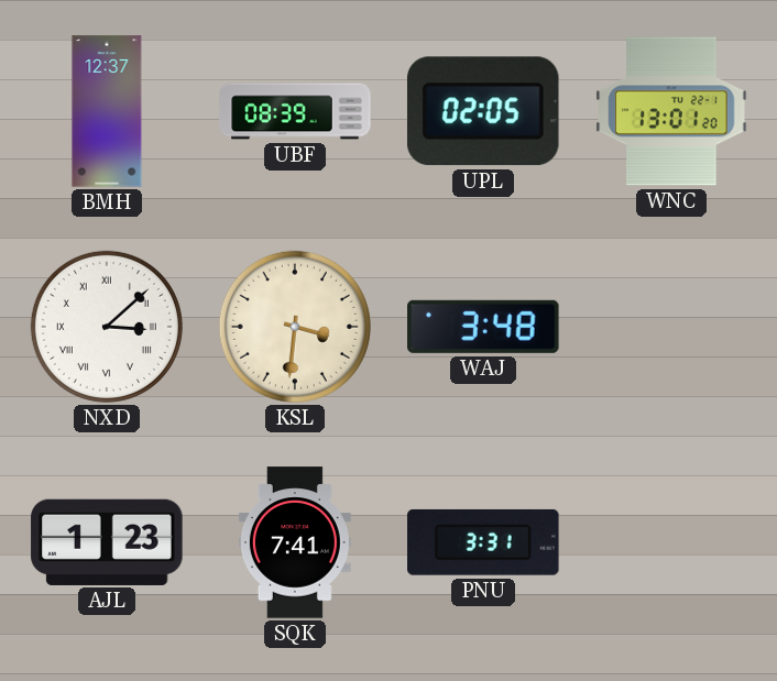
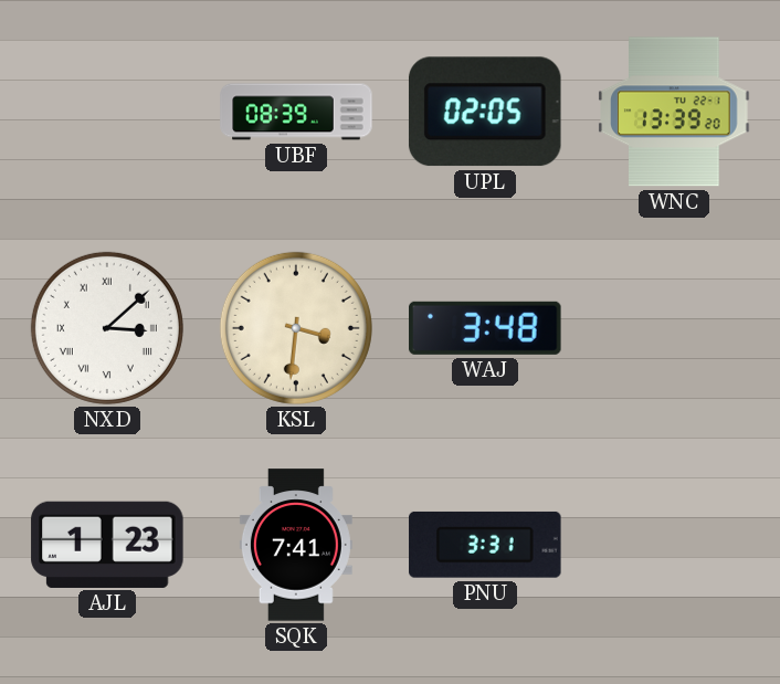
BMH: 12:37 -> none (107, 111)
WNC: 13:01 -> 13:39 (674, 112)
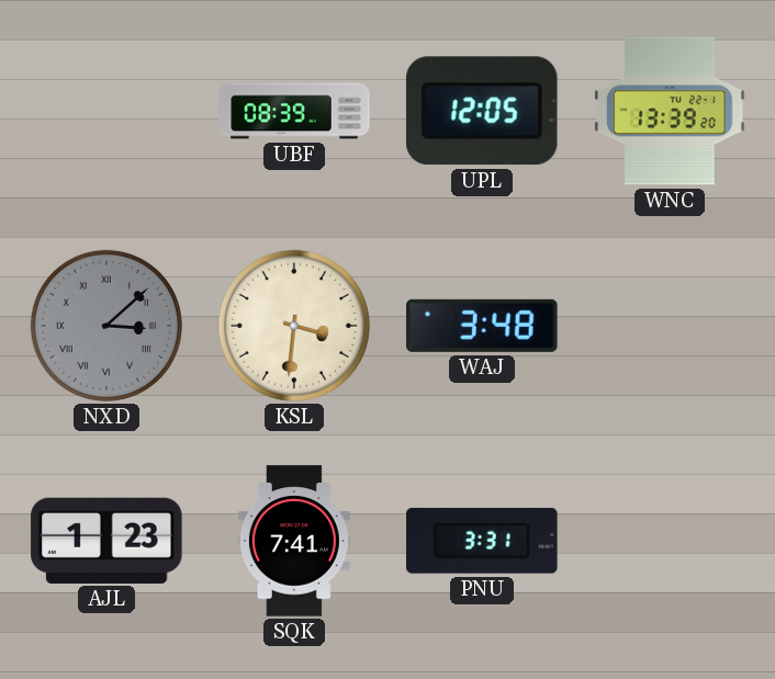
UPL: 02:05 -> 12:05 (482, 111)
NXD dial: white -> grey (106, 326)
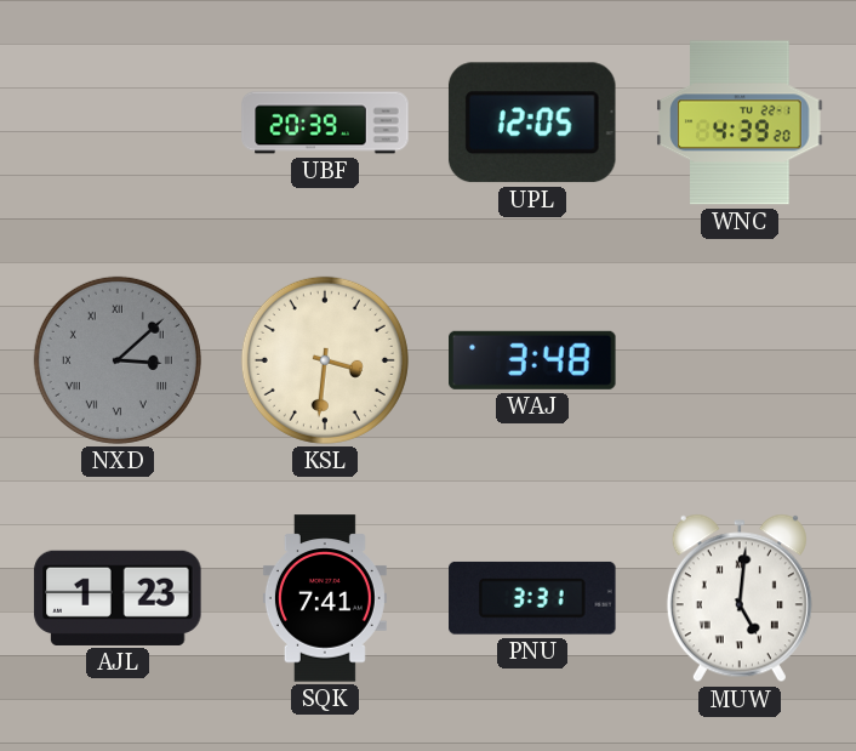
UBF: 08:39 -> 20:39 (325, 123)
WNC: 13:39 -> 4:39 (740, 123)
MUW: none -> 5:01 (740, 598)
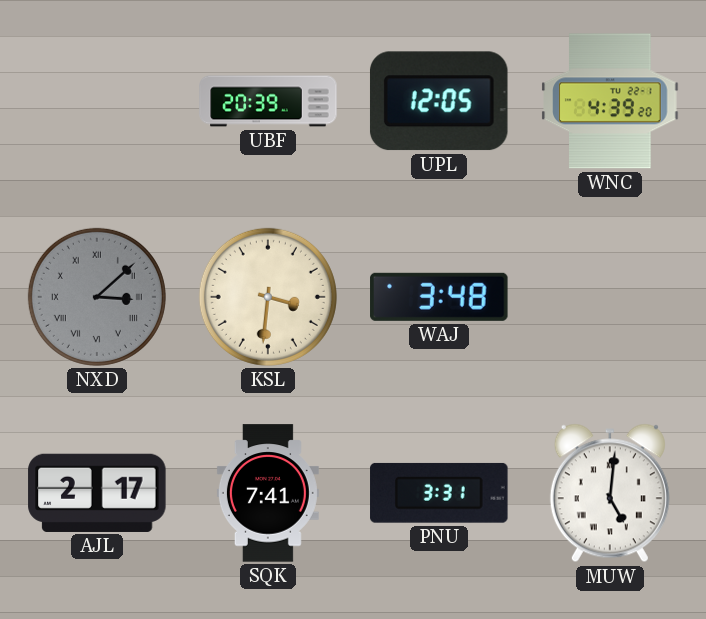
AJL: 1:23 -> 2:17 (97, 493)
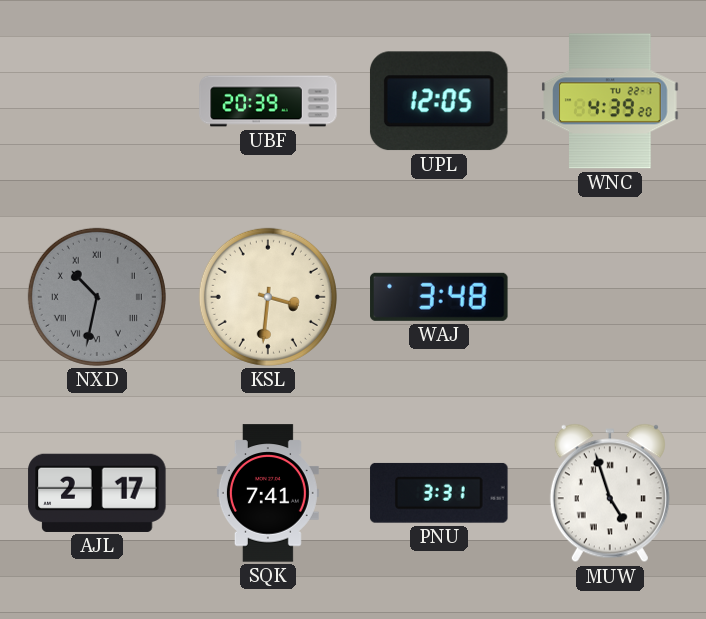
NXD: 3:08 -> 10:32 (97, 297)
MUW: 5:01 -> 4:57 (610, 493)
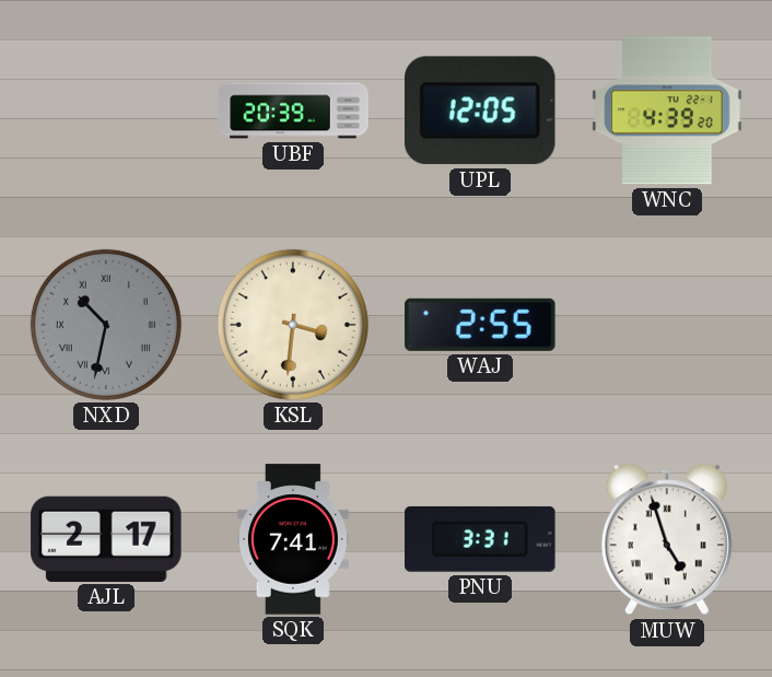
WAJ: 3:48 -> 2:55 (480, 325)
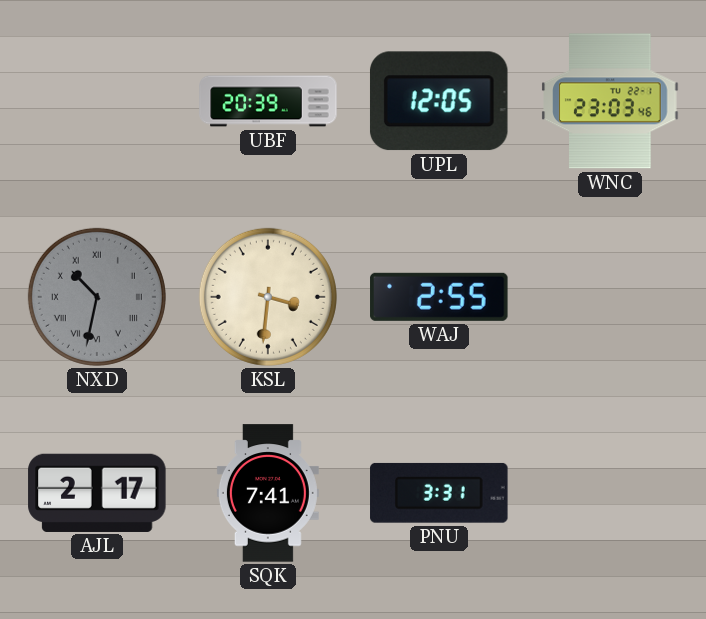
WNC: 4:39 -> 23:03 (610, 101)
MUW: 4:57 -> none (667, 539)
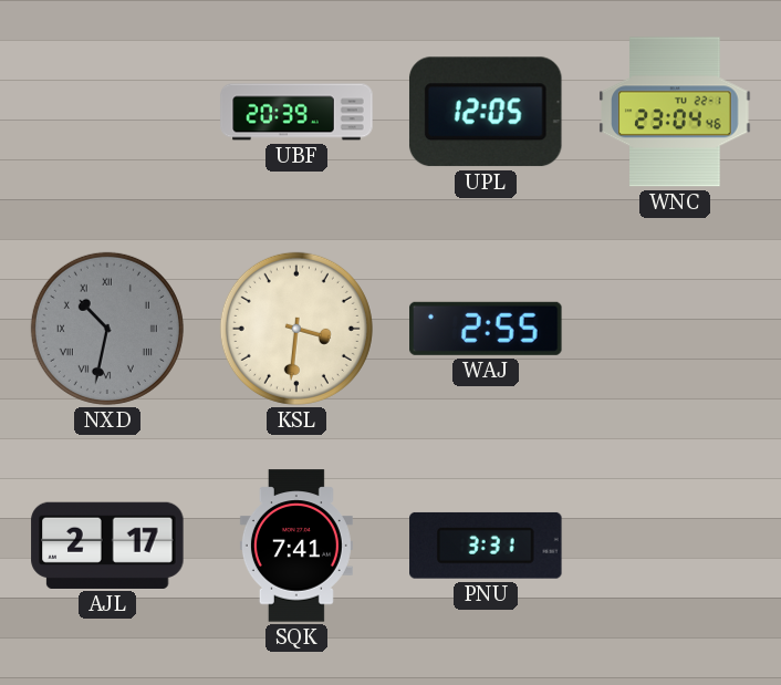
WNC: 23:03 -> 23:04 (675, 112)
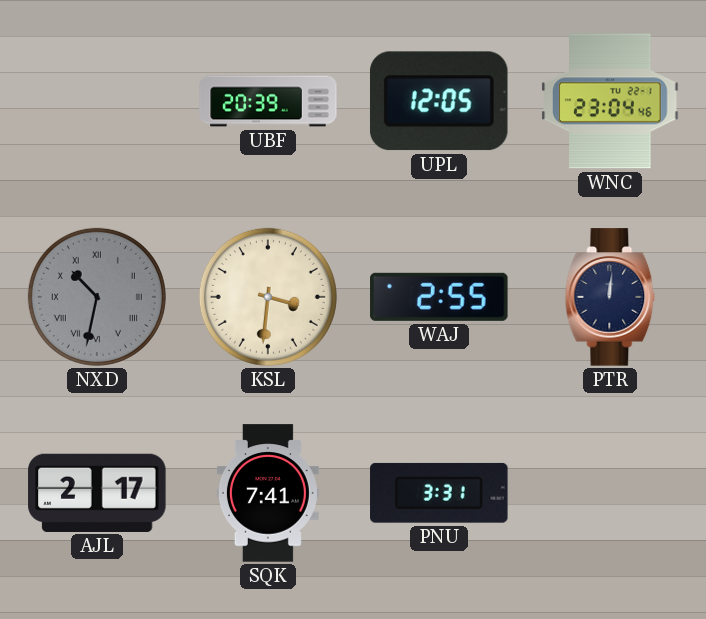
PTR: none -> 12:01 (610, 297)
